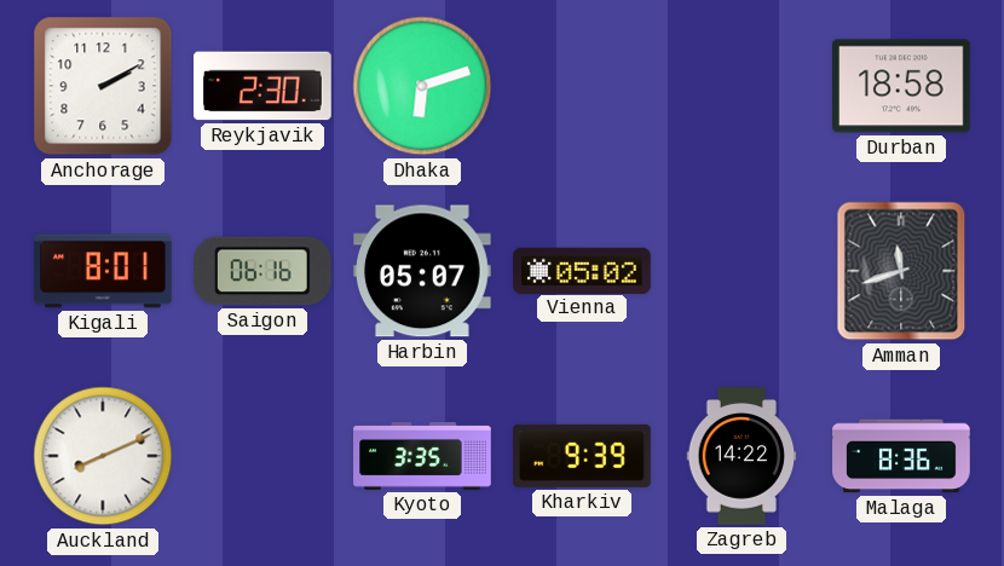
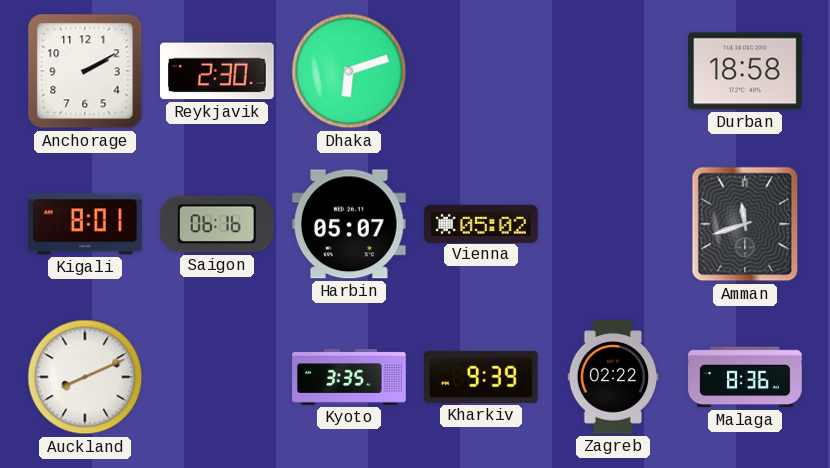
Zagreb: 14:22 -> 02:22 (613, 377)
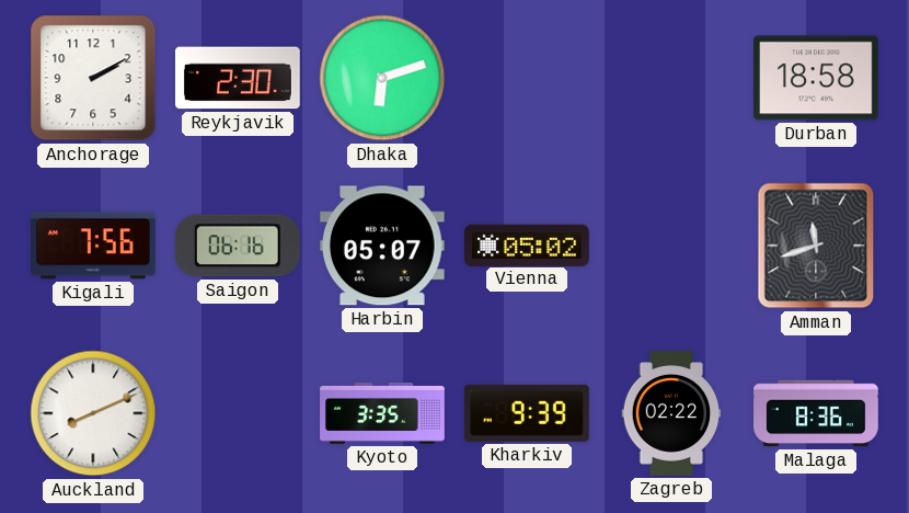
Kigali: 8:01 -> 7:56 (94, 246)
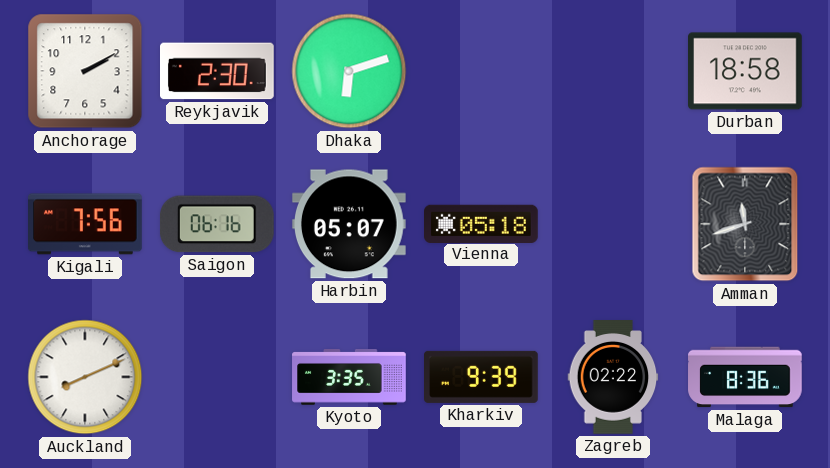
Vienna: 05:02 -> 05:18 (482, 223)
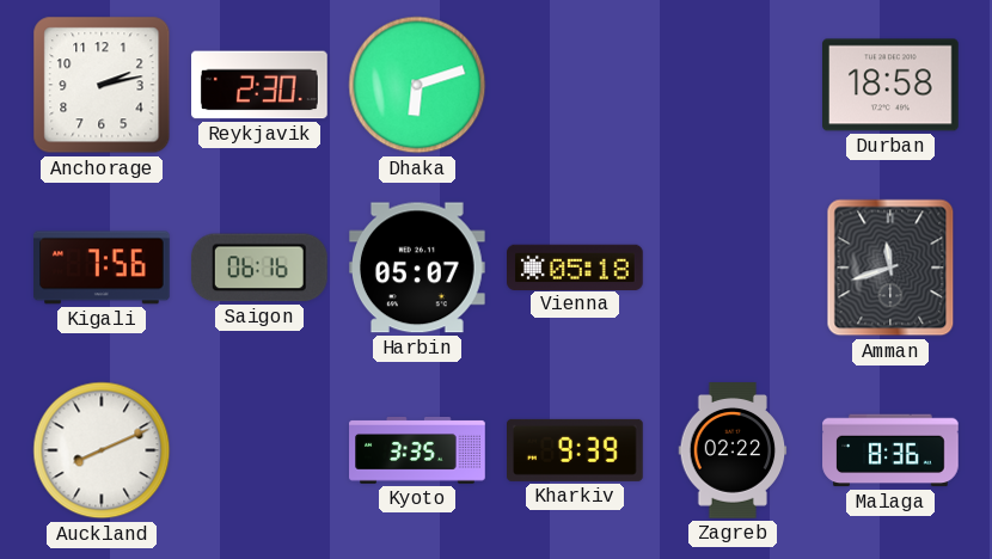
Anchorage: 2:10 -> 2:13 (102, 85)
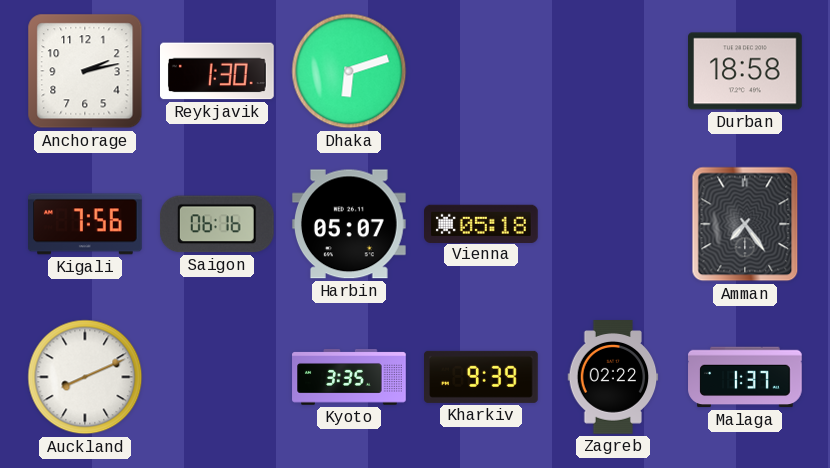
Reykjavik: 2:30 -> 1:30 (218, 71)
Amman: 11:42 -> 7:24 (745, 224)
Malaga: 8:36 -> 1:37 (745, 377)
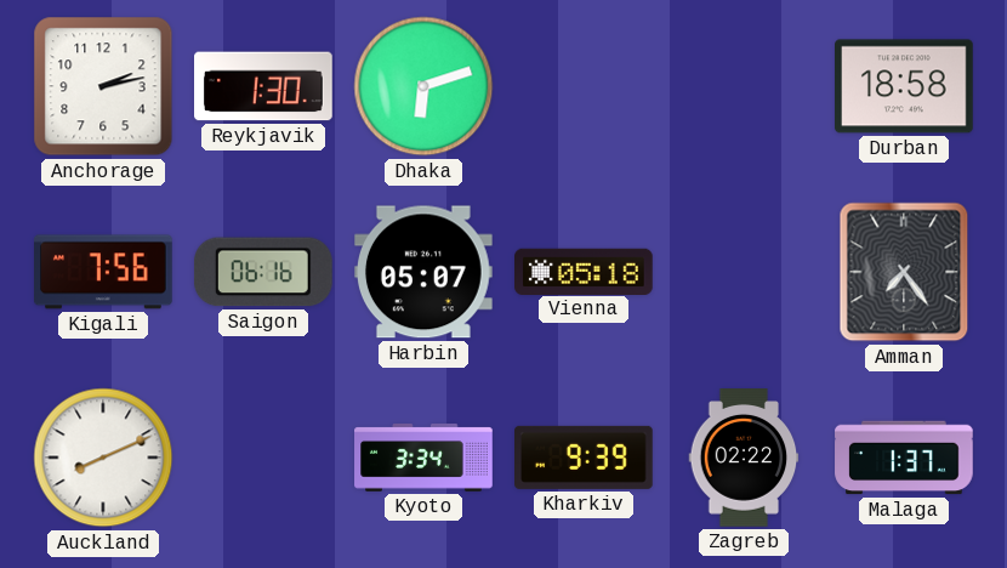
Kyoto: 3:35 -> 3:34 (423, 458)
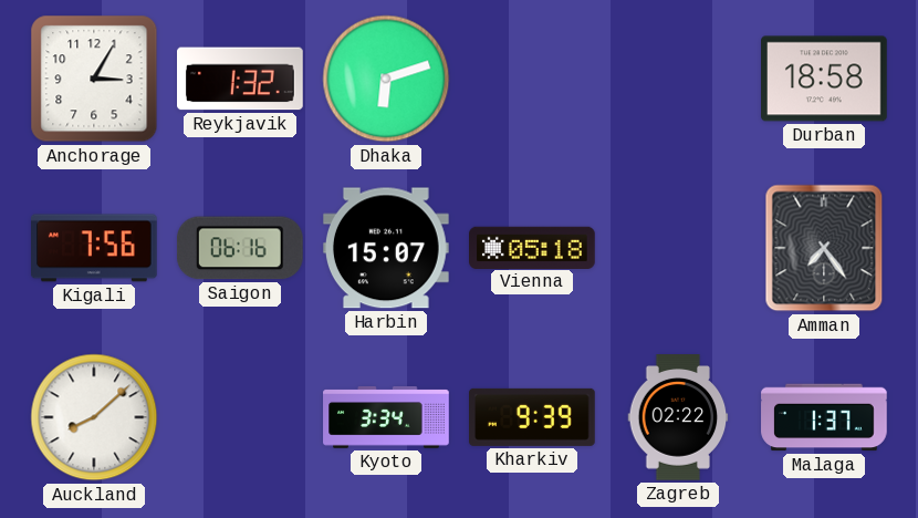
Anchorage: 2:13 -> 3:05 (94, 79)
Reykjavik: 1:30 -> 1:32 (241, 79)
Harbin: 05:07 -> 15:07 (386, 248)
Auckland: 8:11 -> 8:08 (94, 417)
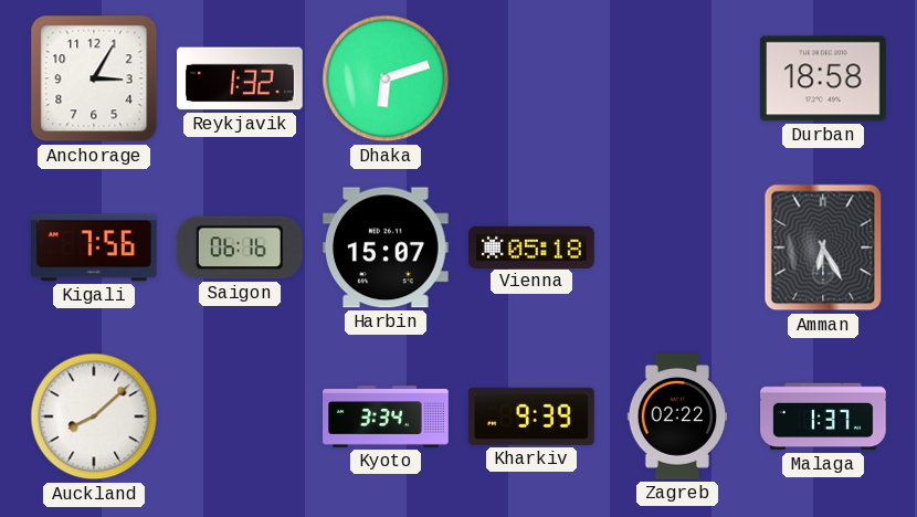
Amman: 7:24 -> 6:25 (823, 247)
